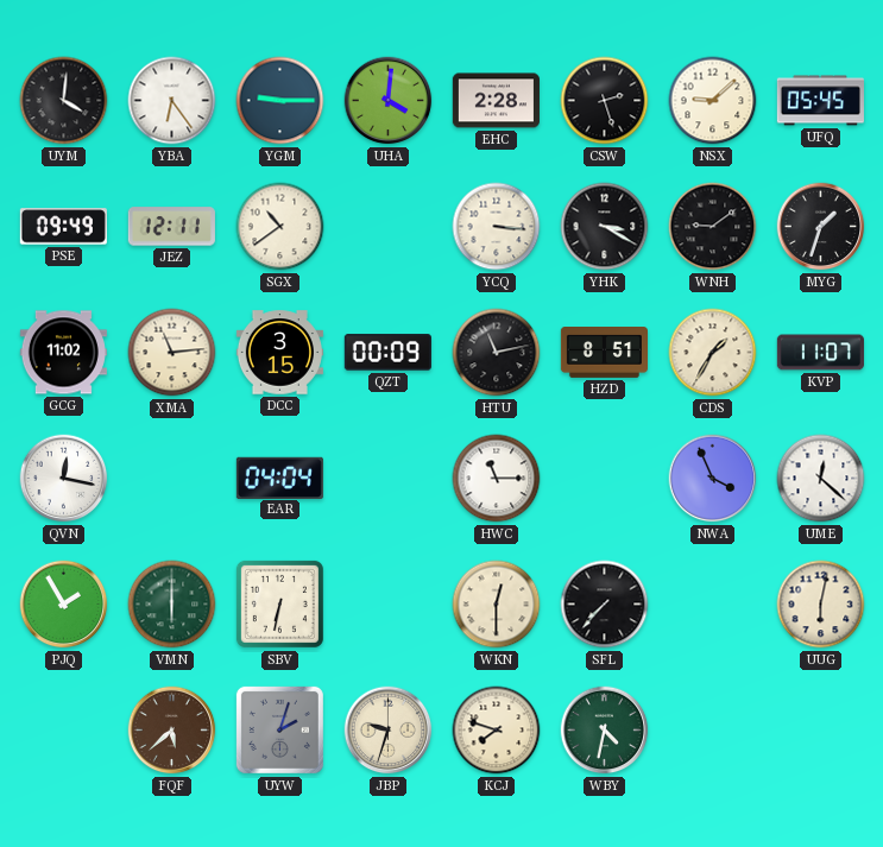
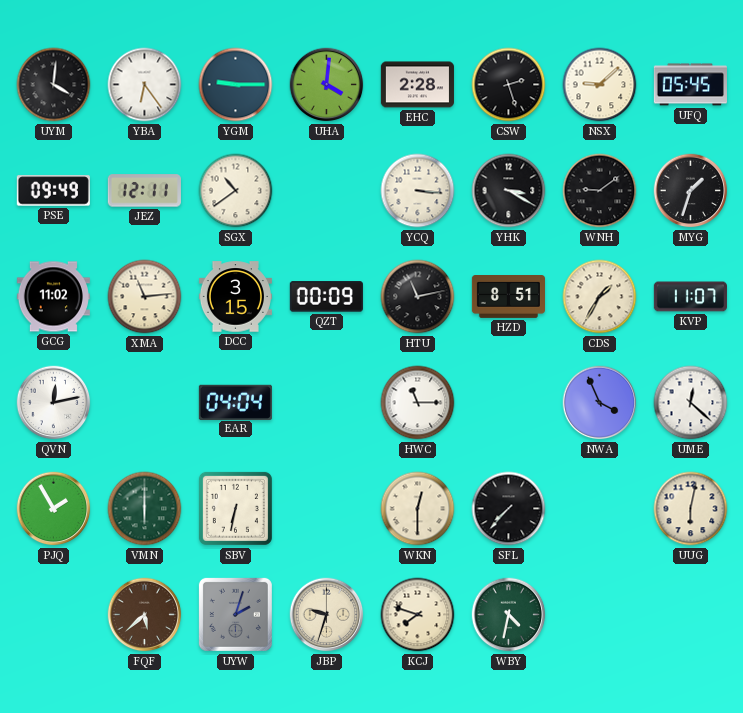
QVN: 12:17 -> 12:13 (54, 403)
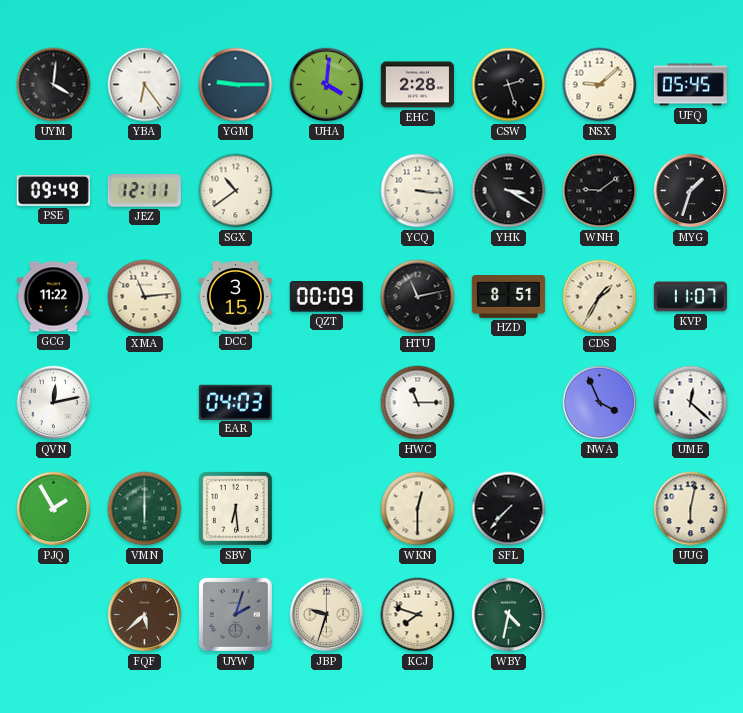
GCG: 11:02 -> 11:22 (53, 297)
EAR: 04:04 -> 04:03 (235, 402)
SBV: 6:32 -> 6:29 (235, 508)
